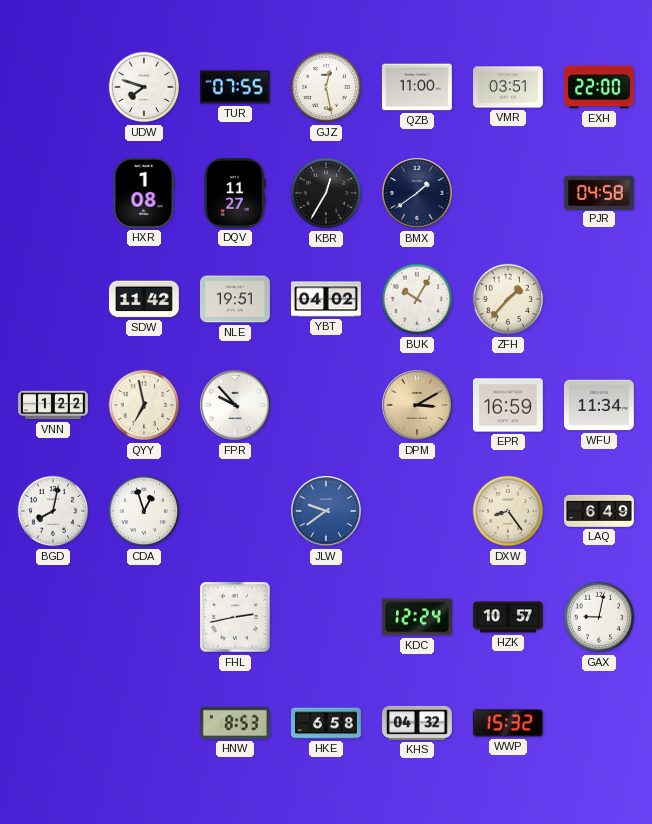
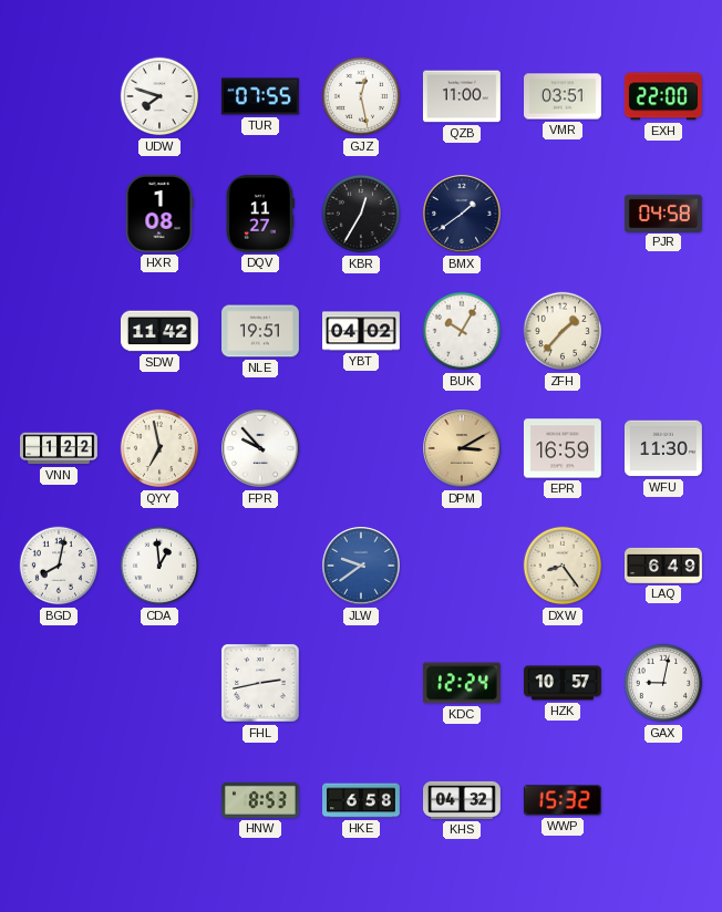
WFU: 11:34 -> 11:30 (664, 448)
CDA: 12:57 -> 12:59 (159, 566)
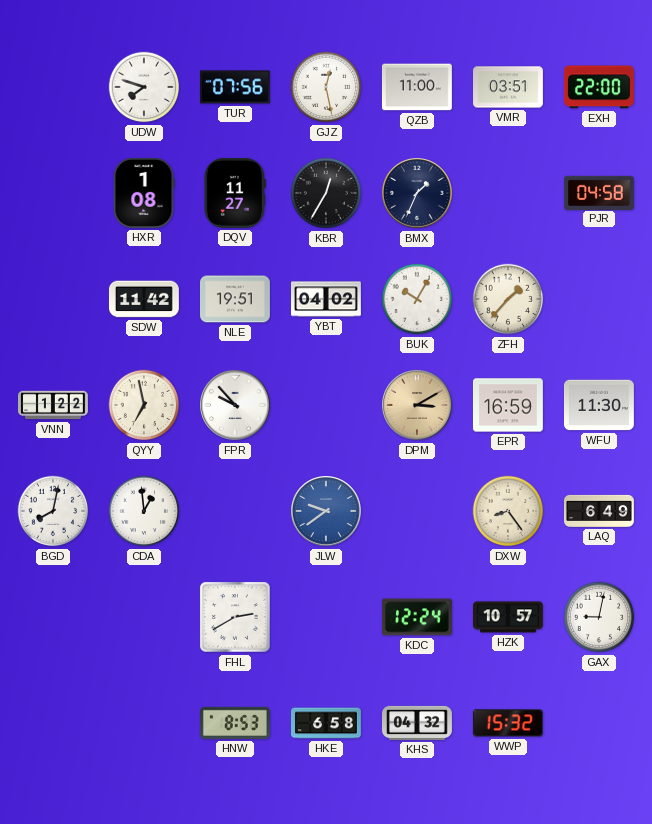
TUR: 07:55 -> 07:56 (235, 87)
BMX: 1:39 -> 1:34 (417, 193)
FHL: 2:43 -> 2:40 (235, 617)
